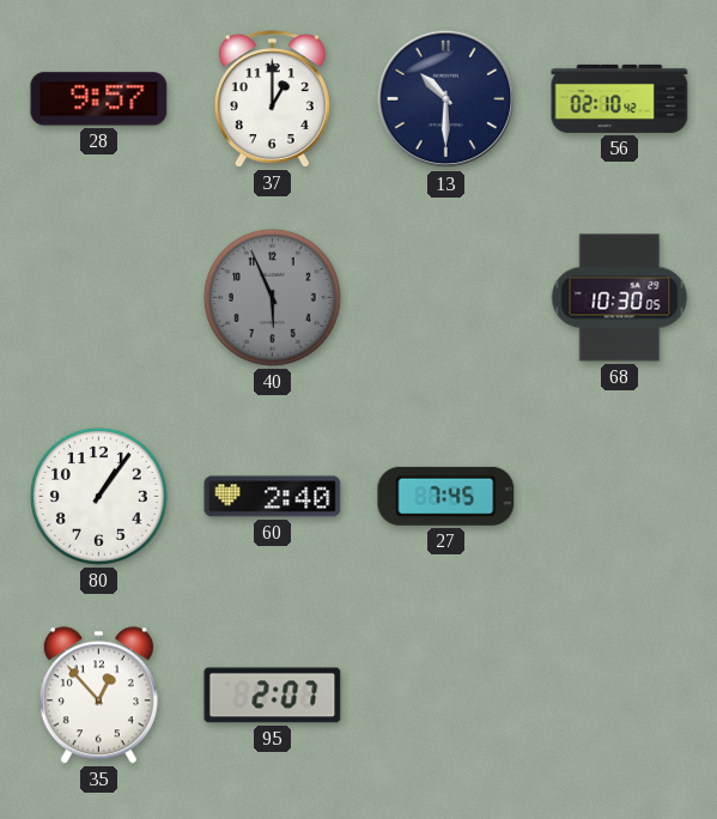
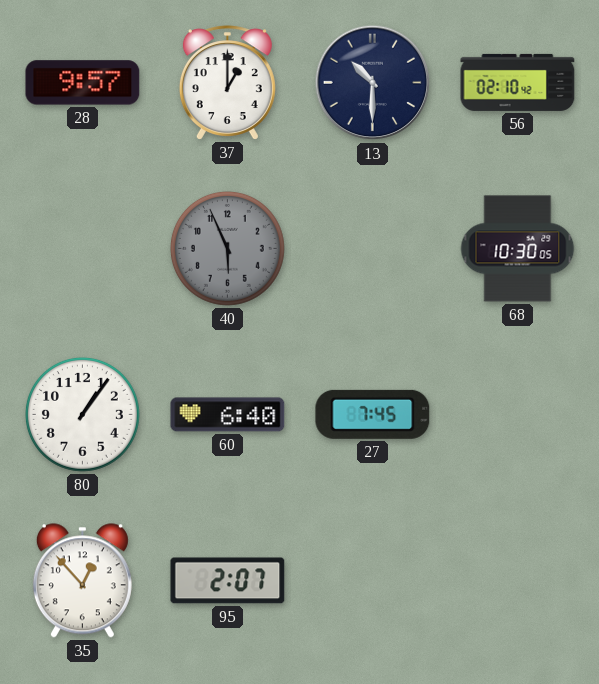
60: 2:40 -> 6:40 (228, 415)
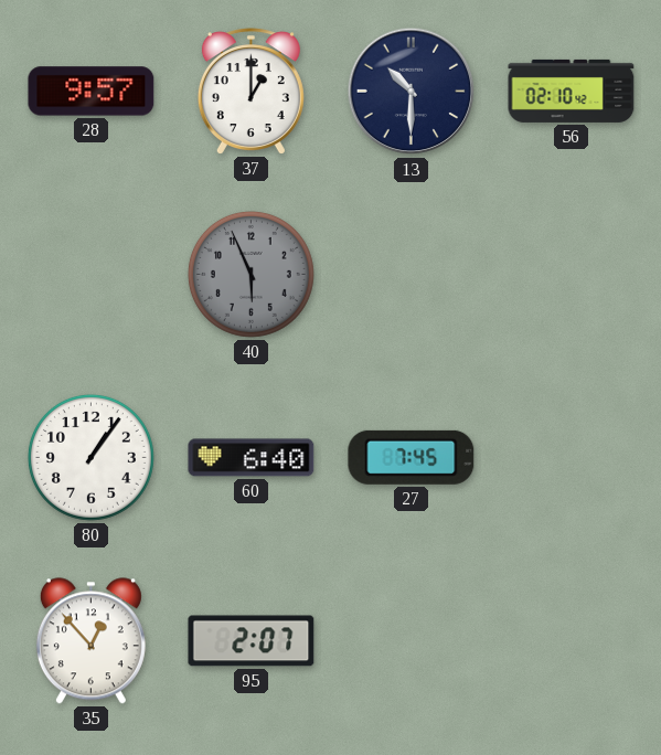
68: 10:30 -> none (518, 249)
